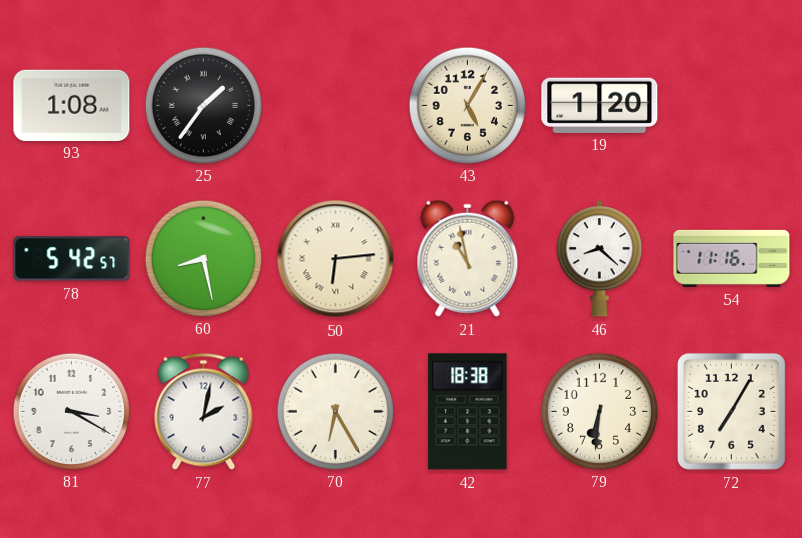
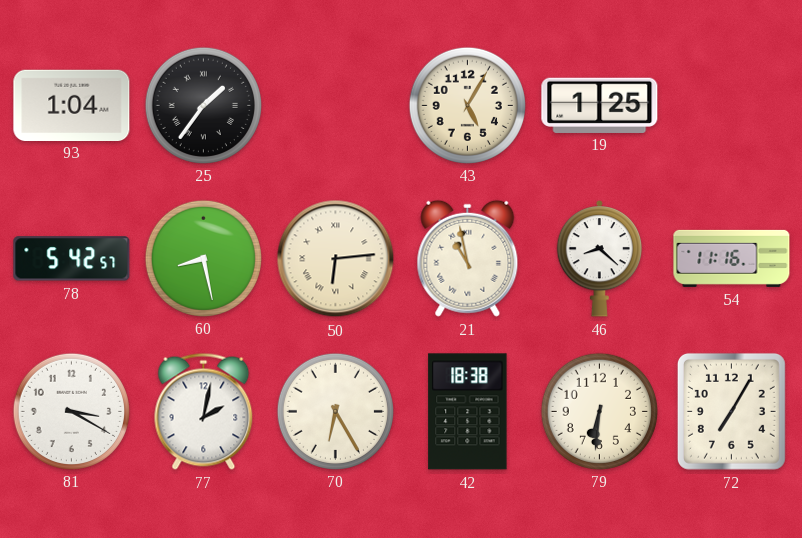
93: 1:08 -> 1:04 (72, 105)
19: 1:20 -> 1:25 (600, 105)
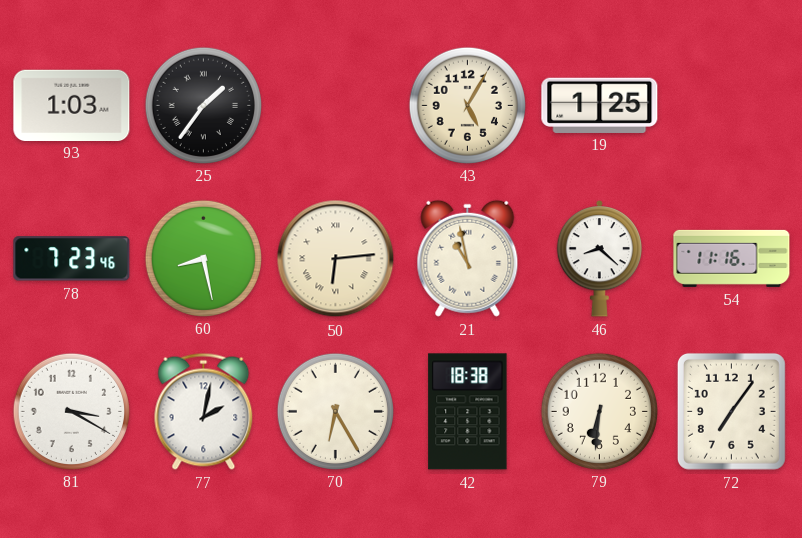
93: 1:04 -> 1:03 (72, 105)
78: 5:42 -> 7:23 (72, 259)
72: 7:05 -> 7:06 (731, 411)
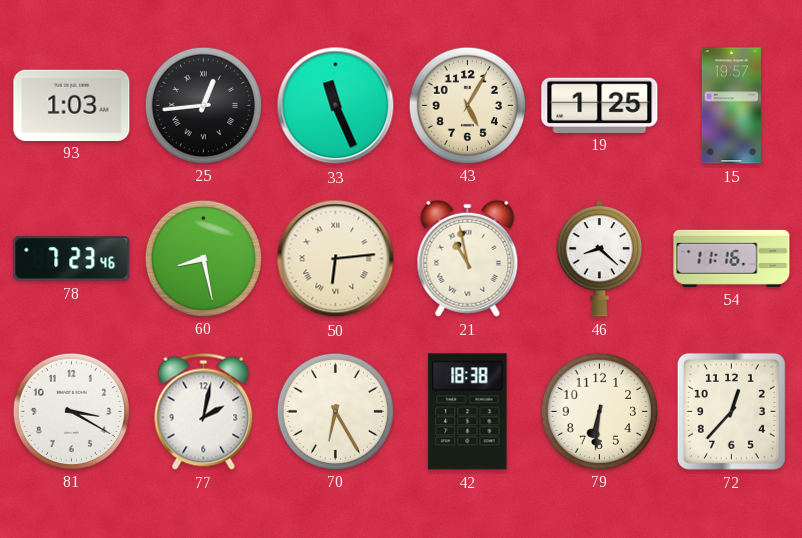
25: 1:36 -> 12:44 (203, 105)
33: none -> 11:26 (336, 106)
15: none -> 19:57 (731, 106)
72: 7:06 -> 12:37 (731, 411)
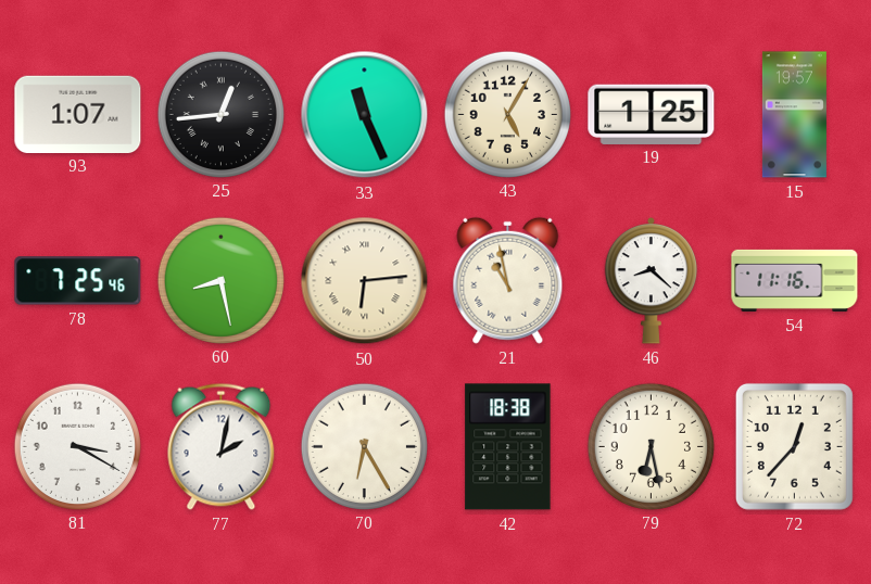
93: 1:03 -> 1:07 (78, 114)
78: 7:23 -> 7:25 (78, 281)
79: 6:31 -> 6:28 (651, 446)
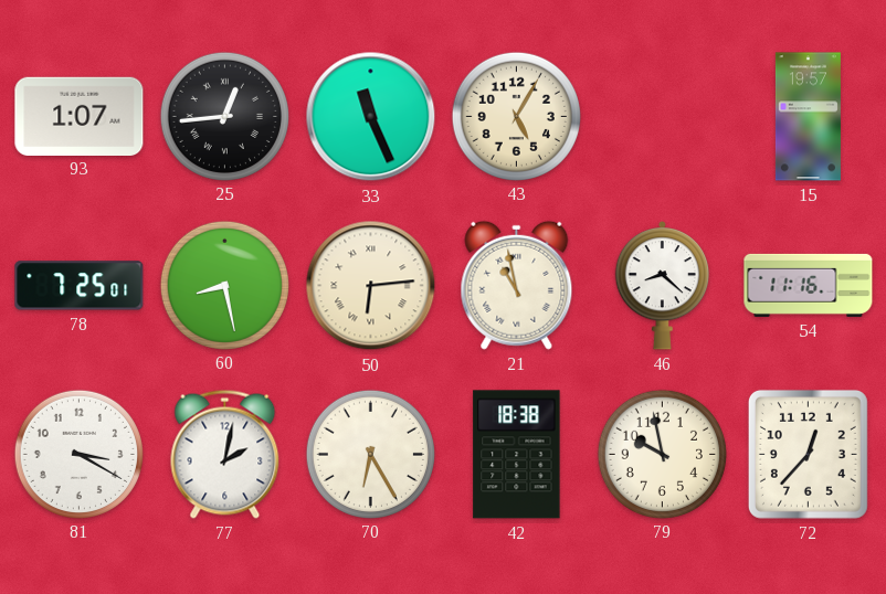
19: 1:25 -> none (652, 114)
78: 7:25:46 -> 7:25:01 (80, 286)
79: 6:28 -> 9:58 (662, 454)
